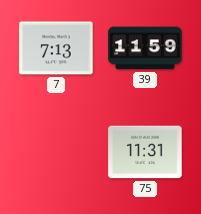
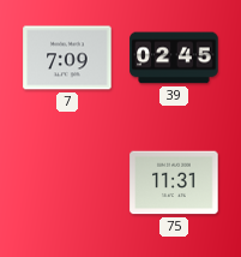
7: 7:13 -> 7:09 (67, 58)
39: 11:59 -> 02:45 (174, 58)
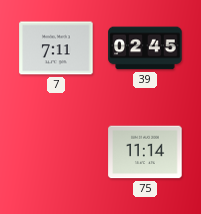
7: 7:09 -> 7:11 (56, 48)
75: 11:31 -> 11:14 (145, 152)
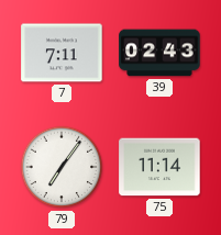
39: 02:45 -> 02:43 (159, 53)
79: none -> 7:06 (62, 167)
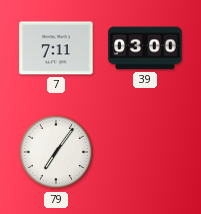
39: 02:43 -> 03:00 (145, 48)
75: 11:14 -> none (159, 167)
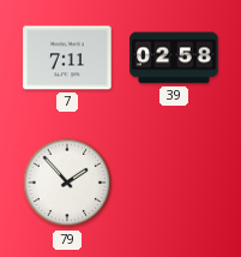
39: 03:00 -> 02:58 (174, 58)
79: 7:06 -> 1:53 (67, 183)
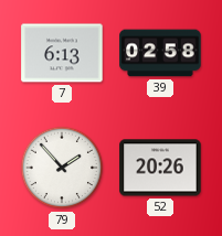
7: 7:11 -> 6:13 (62, 53)
52: none -> 20:26 (160, 168)
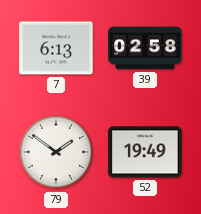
79: 1:53 -> 1:51 (56, 152)
52: 20:26 -> 19:49 (145, 152)
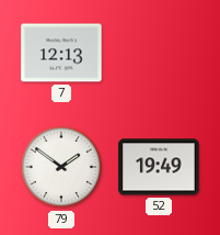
7: 6:13 -> 12:13 (61, 53)
39: 02:58 -> none (145, 48)
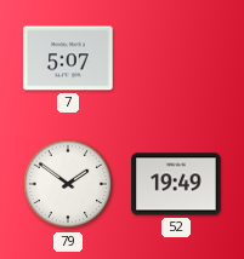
7: 12:13 -> 5:07 (68, 58)
